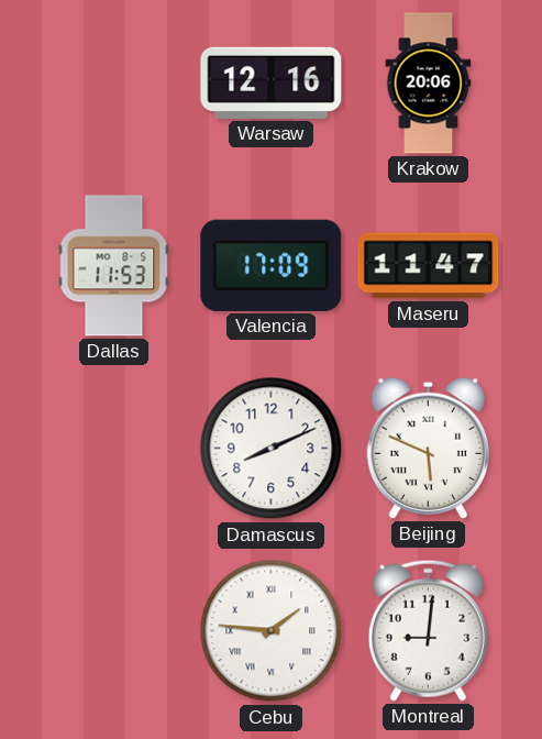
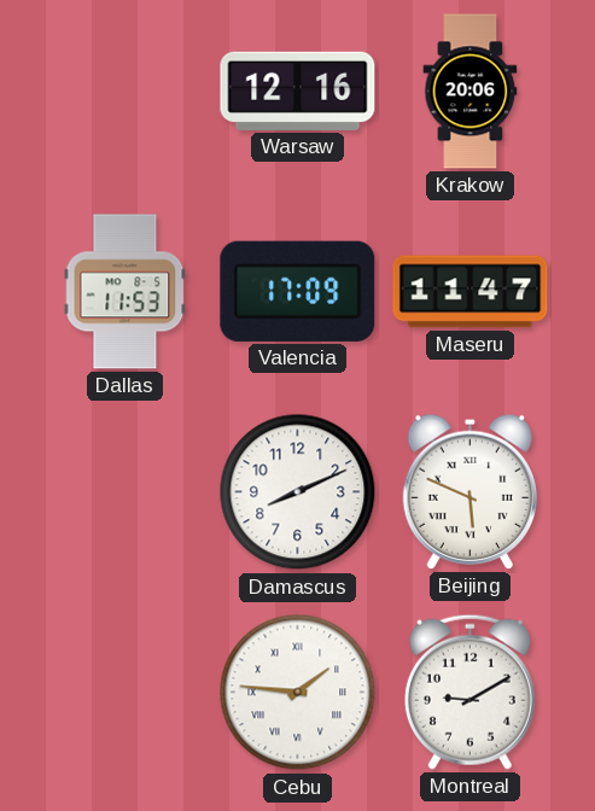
Montreal: 9:01 -> 9:10 (469, 692)
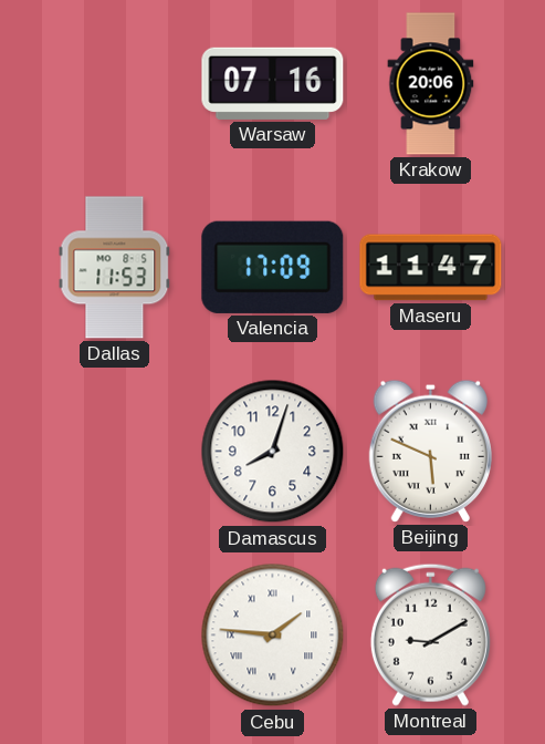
Warsaw: 12:16 -> 07:16 (273, 83)
Damascus: 8:11 -> 8:03 (273, 452)
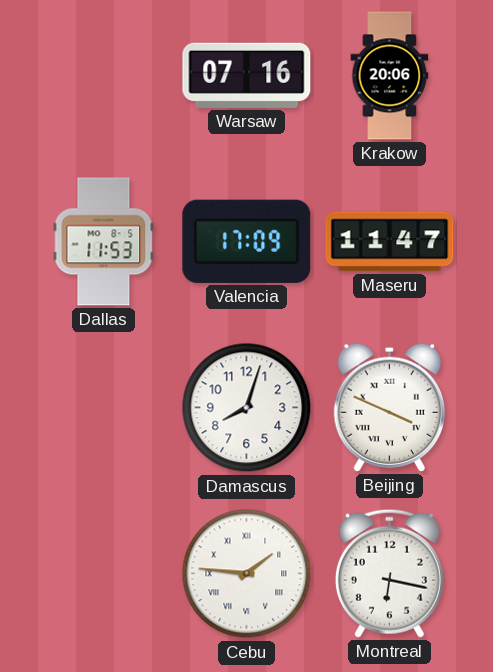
Beijing: 5:49 -> 3:49 (389, 407)
Montreal: 9:10 -> 6:17 (389, 573)
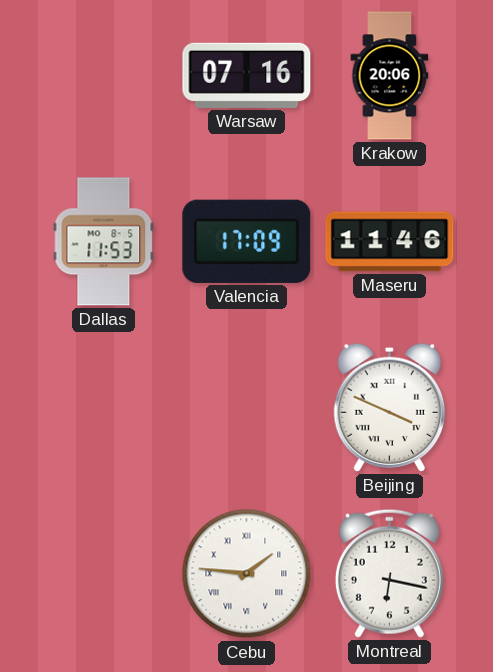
Maseru: 11:47 -> 11:46 (390, 242)
Damascus: 8:03 -> none (247, 408)
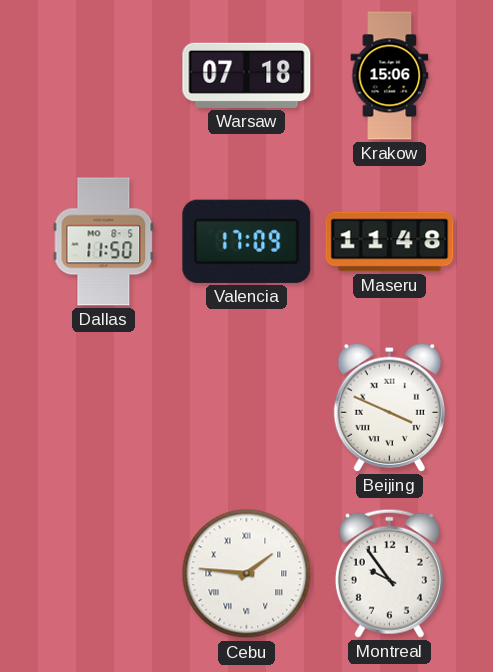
Warsaw: 07:16 -> 07:18 (247, 75)
Krakow: 20:06 -> 15:06 (390, 76)
Dallas: 11:53 -> 11:50 (104, 242)
Maseru: 11:46 -> 11:48 (390, 242)
Montreal: 6:17 -> 9:54 (389, 573)
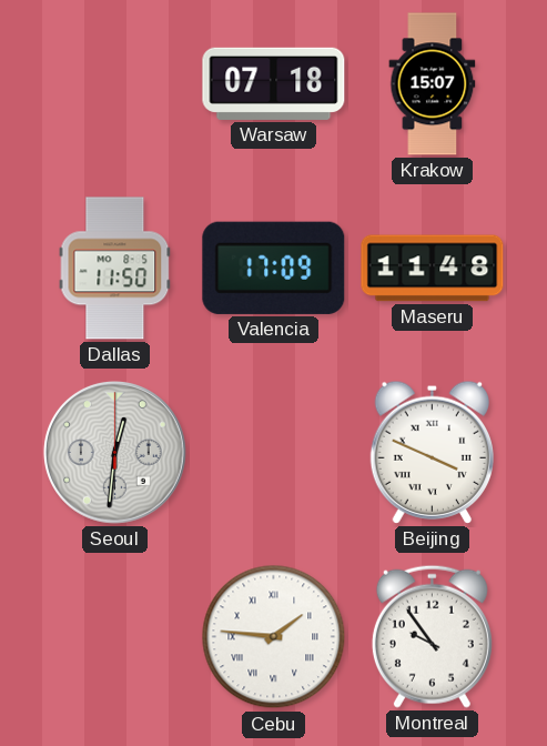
Krakow: 15:06 -> 15:07 (433, 84)
Seoul: none -> 12:31 (114, 453)
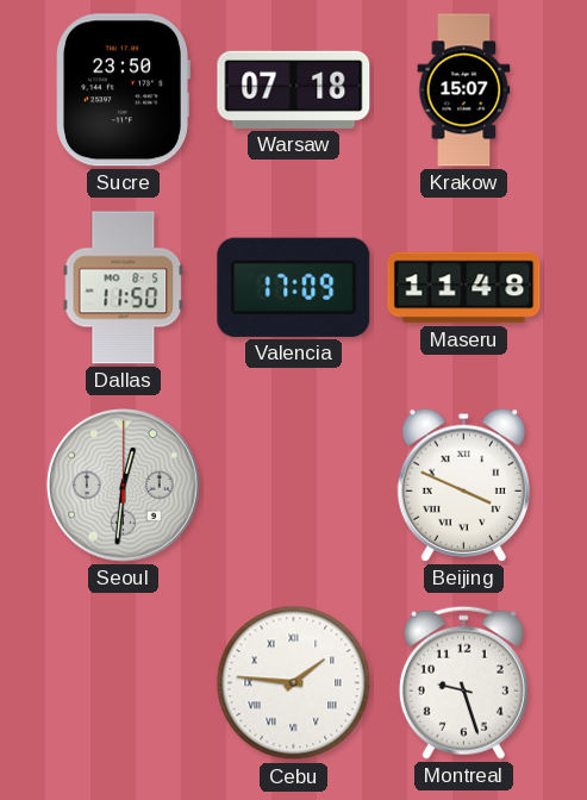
Sucre: none -> 23:50 (123, 90)
Montreal: 9:54 -> 9:27 (463, 682)
